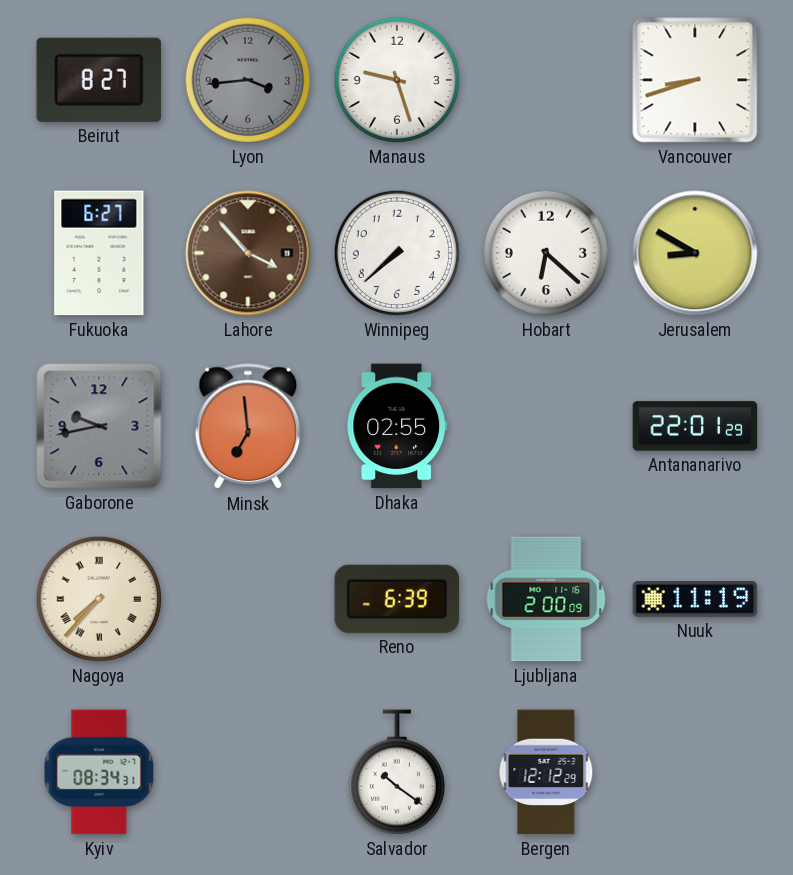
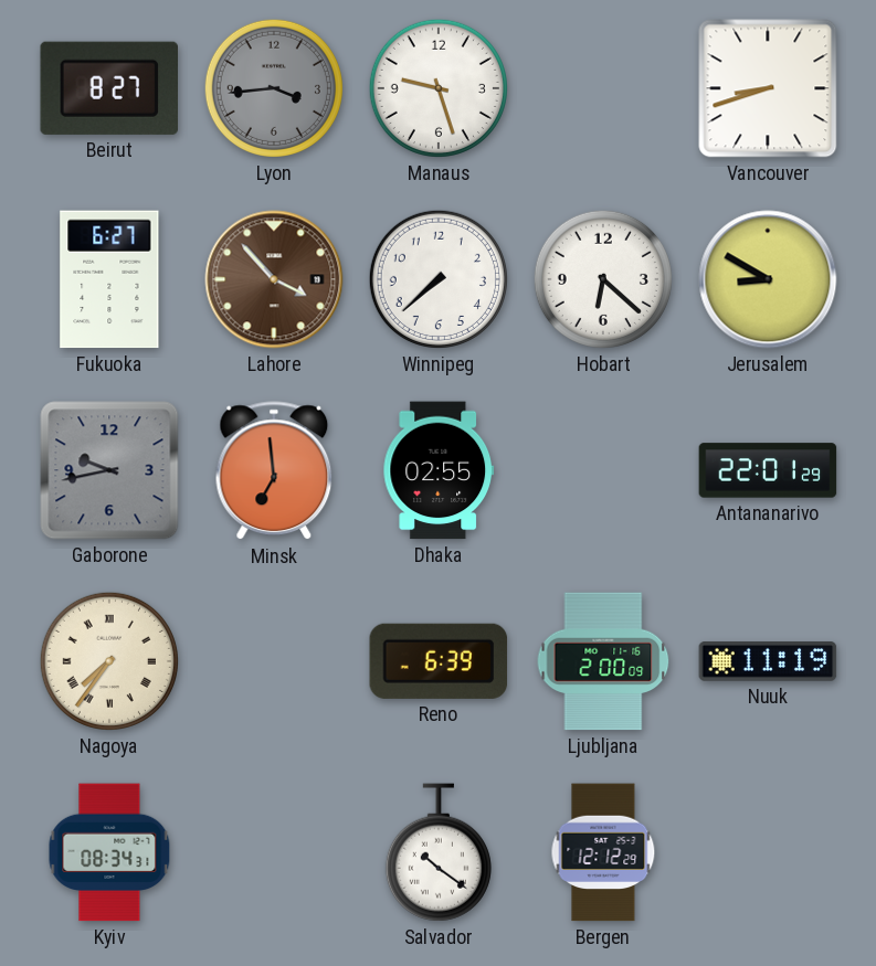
Nagoya: 7:37 -> 7:36 (109, 661)
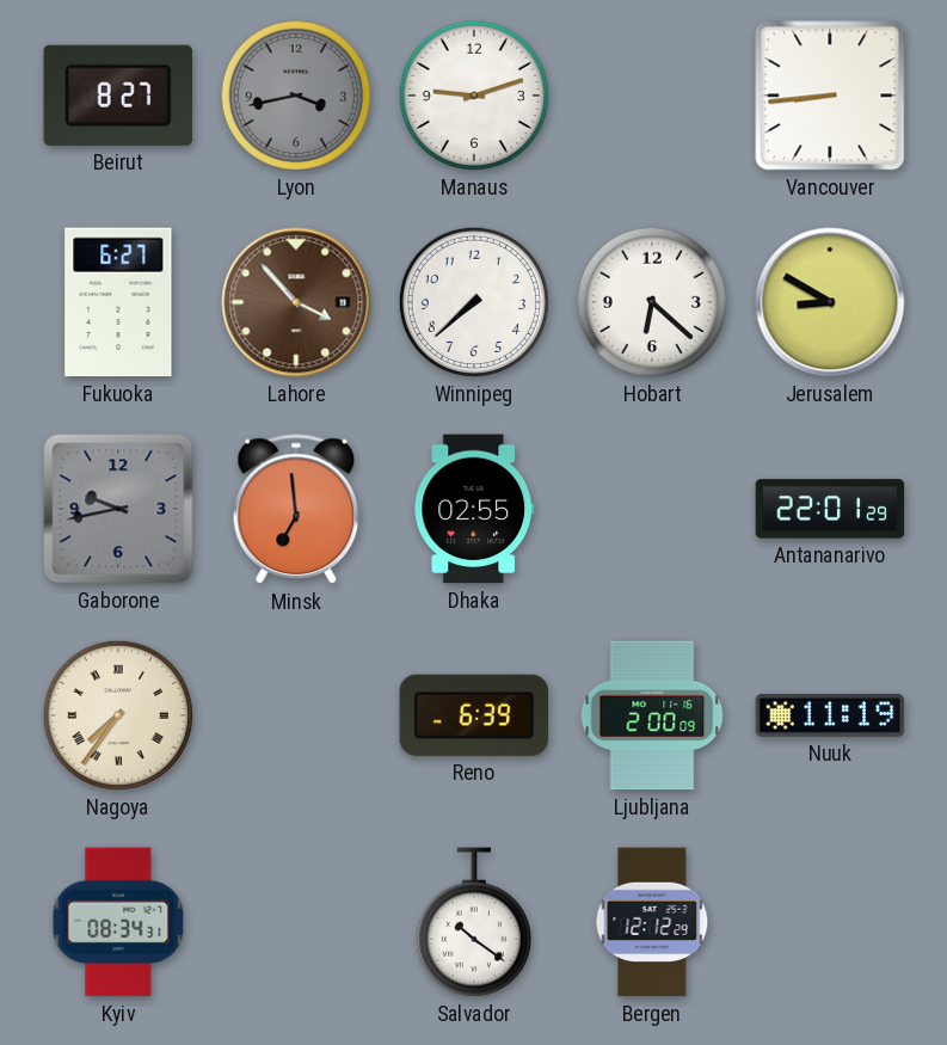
Lyon: 3:44 -> 3:43 (296, 96)
Manaus: 9:27 -> 9:12 (474, 96)
Vancouver: 8:42 -> 8:44 (830, 96)
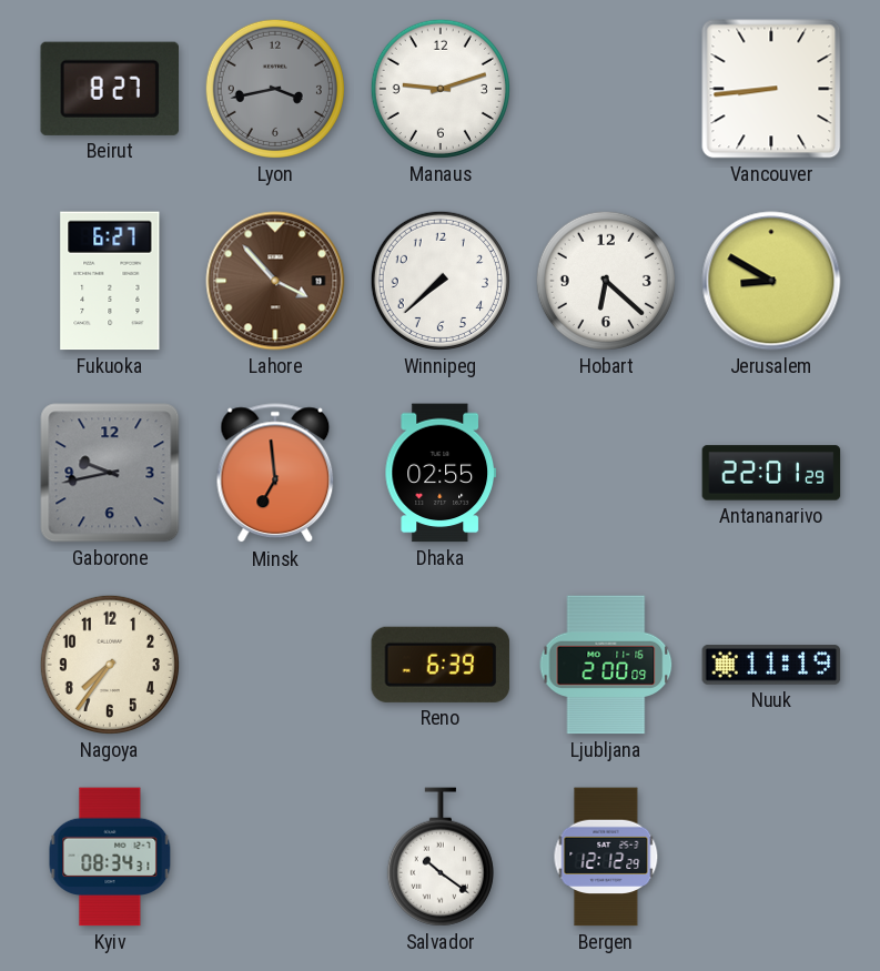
Nagoya numerals: Roman -> Arabic (110, 665)
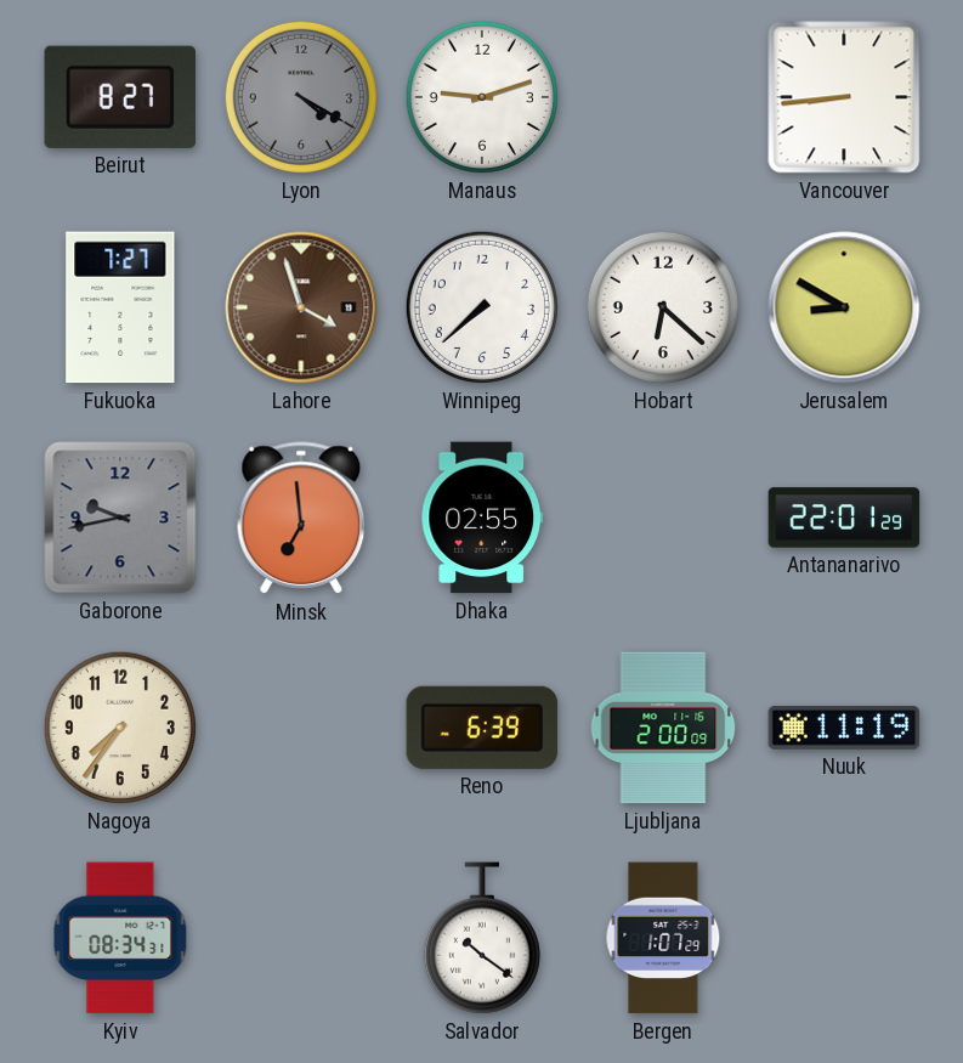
Lyon: 3:43 -> 4:20 (301, 97)
Fukuoka: 6:27 -> 7:27 (120, 307)
Lahore: 3:53 -> 3:57 (301, 307)
Bergen: 12:12 -> 1:07 (663, 938)
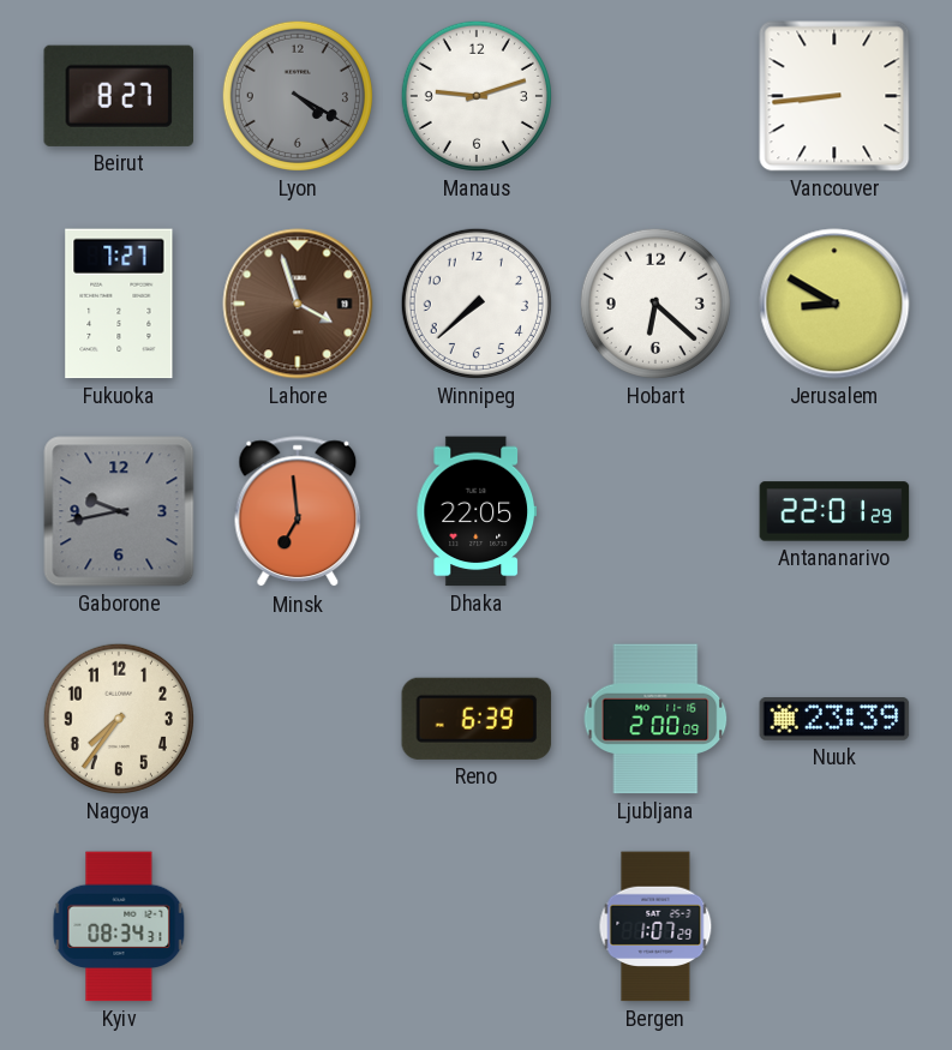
Dhaka: 02:55 -> 22:05 (477, 511)
Nuuk: 11:19 -> 23:39 (834, 719)
Salvador: 10:21 -> none (482, 938)
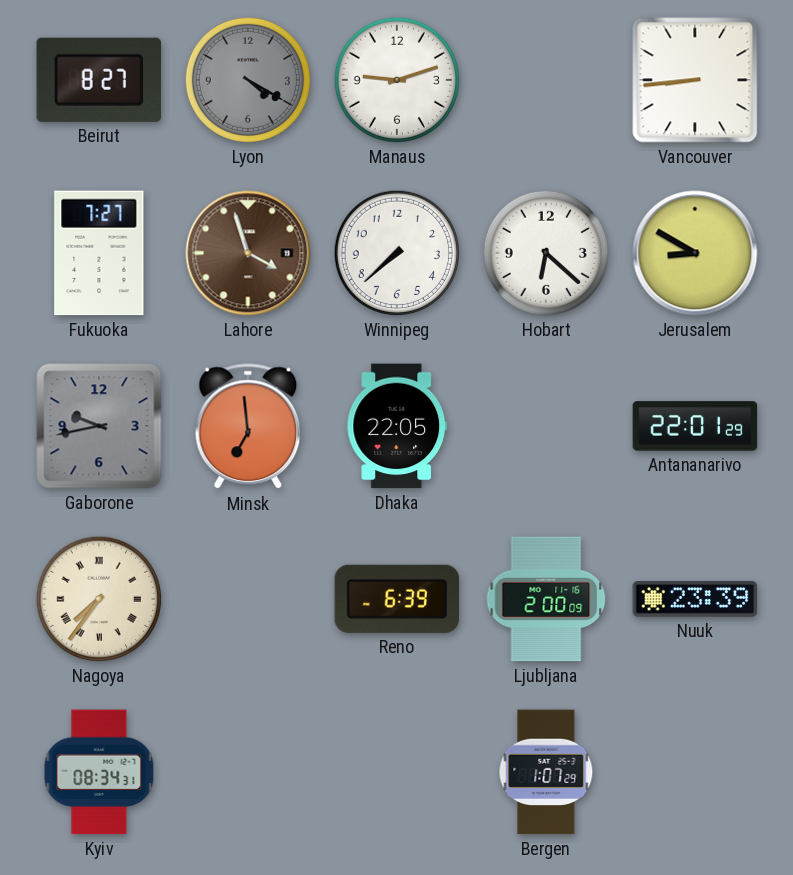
Nagoya numerals: Arabic -> Roman (99, 599)
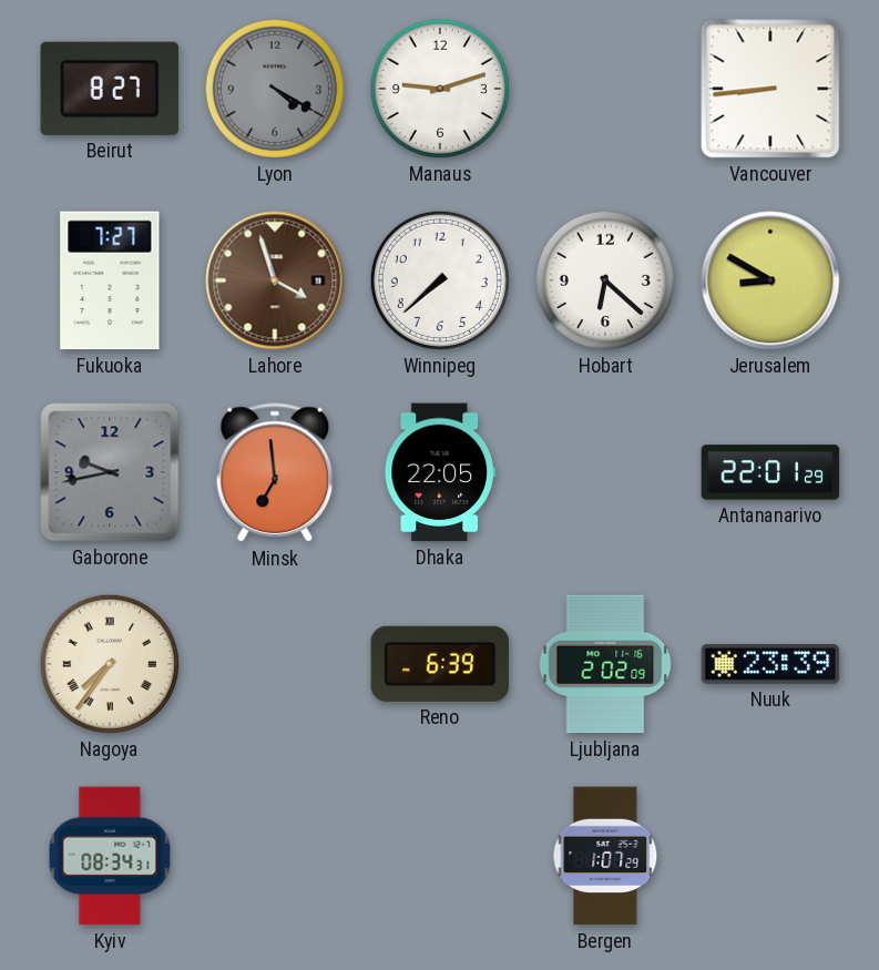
Ljubljana: 2:00 -> 2:02 (605, 664)
